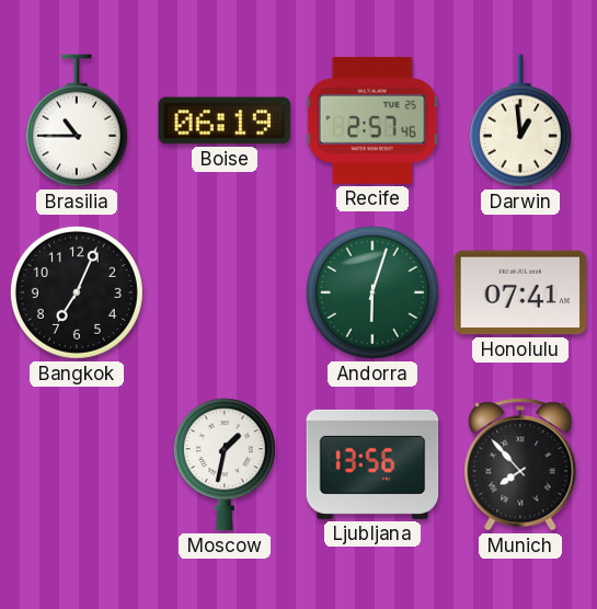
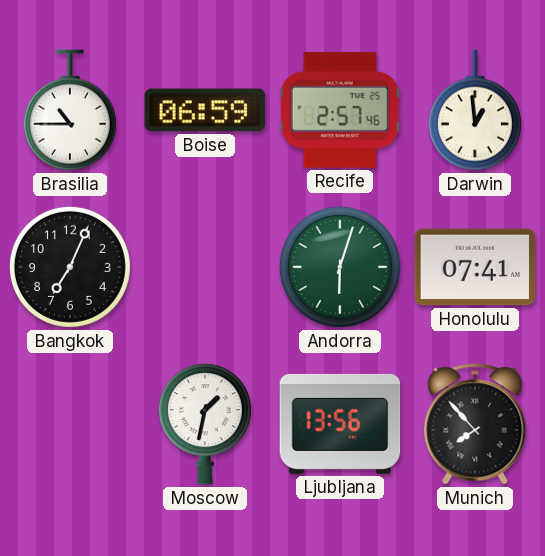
Boise: 06:19 -> 06:59 (205, 110)
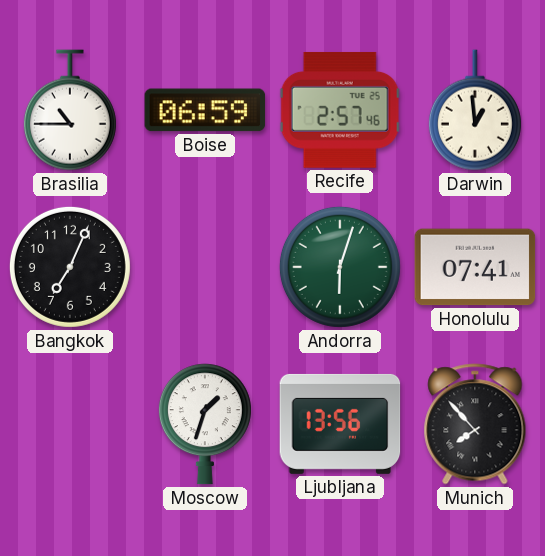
Moscow: 1:32 -> 1:33 (205, 424)
